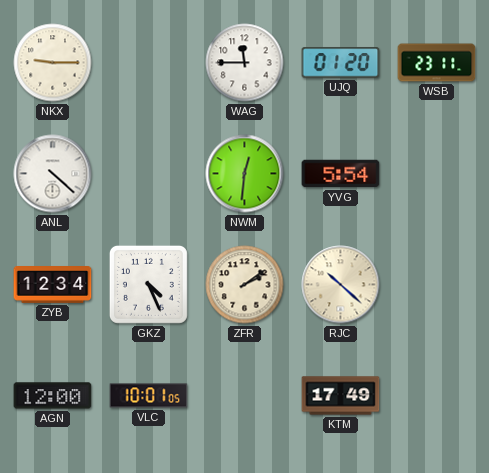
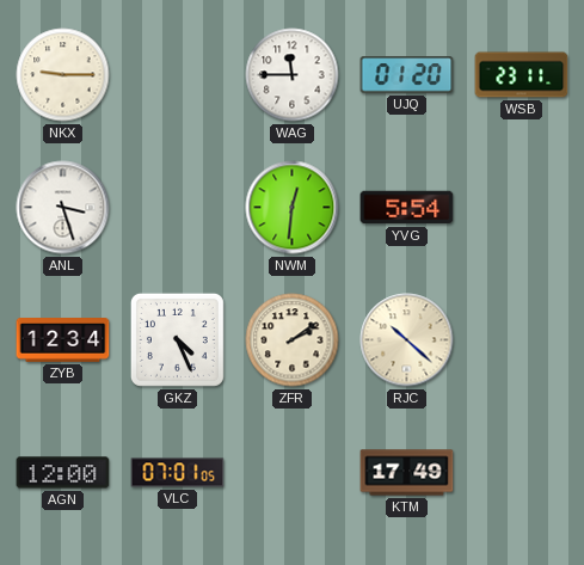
ANL: 4:22 -> 3:27 (63, 208)
VLC: 10:01 -> 07:01 (178, 473)
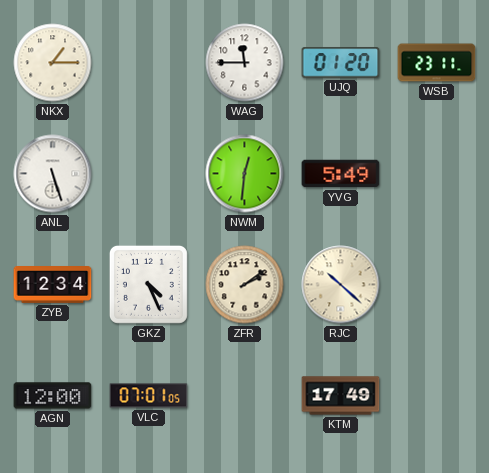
NKX: 9:15 -> 1:15 (53, 63)
ANL: 3:27 -> 5:27 (53, 174)
YVG: 5:54 -> 5:49 (341, 174)
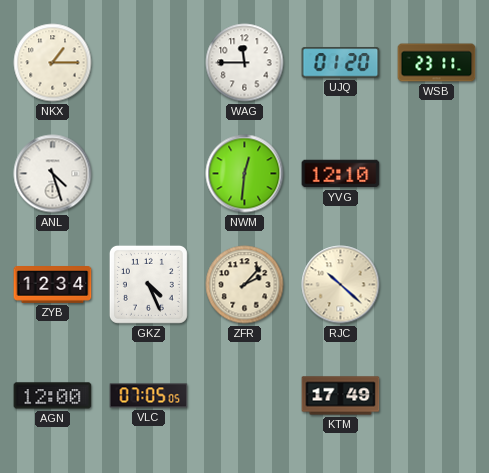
ANL: 5:27 -> 4:27 (53, 174)
YVG: 5:49 -> 12:10 (341, 174)
ZFR: 2:09 -> 2:07 (245, 285)
VLC: 07:01 -> 07:05 (149, 396)
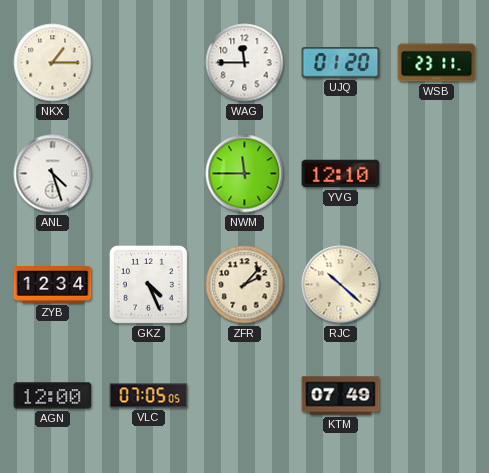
NWM: 12:31 -> 11:45 (245, 174)
KTM: 17:49 -> 07:49 (341, 396)
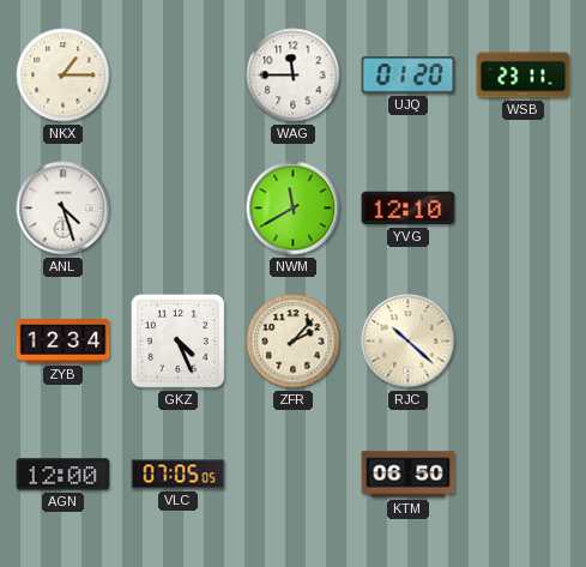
NWM: 11:45 -> 11:40 (294, 209)
KTM: 07:49 -> 06:50 (409, 475)
